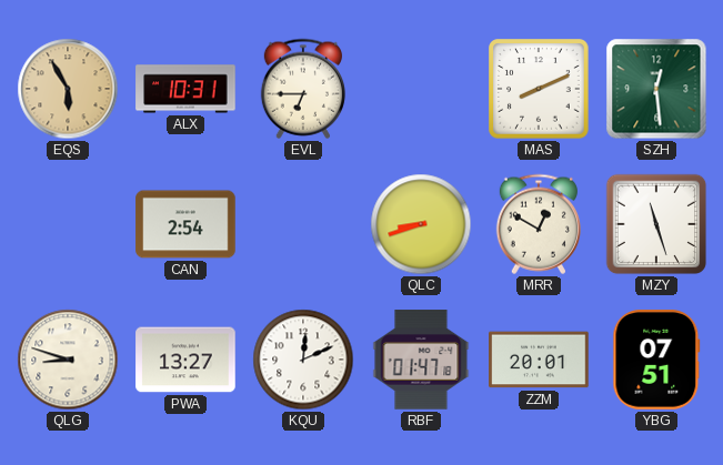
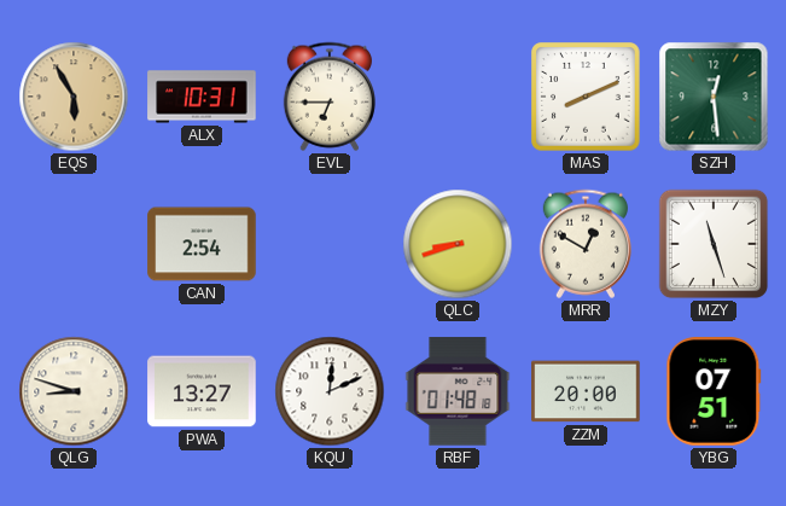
RBF: 01:47 -> 01:48 (458, 391)
ZZM: 20:01 -> 20:00 (586, 391)
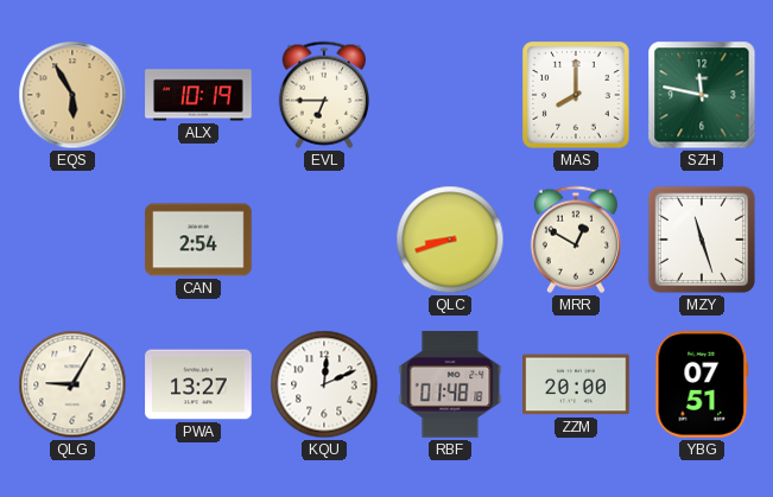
ALX: 10:31 -> 10:19 (198, 95)
MAS: 8:11 -> 8:00 (576, 95)
SZH: 12:29 -> 11:47 (702, 95)
QLG: 8:48 -> 9:05 (72, 384)
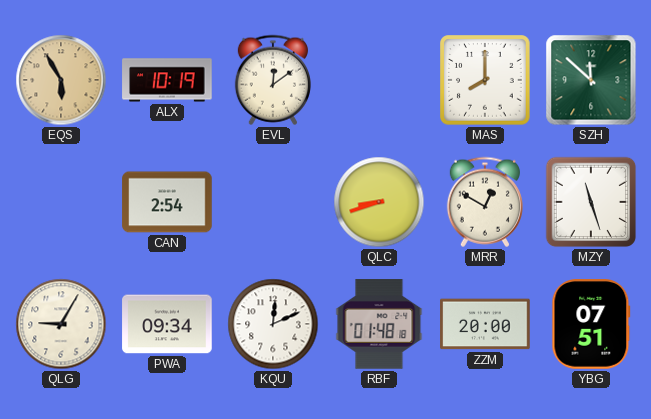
EVL: 6:45 -> 12:09 (273, 80)
SZH: 11:47 -> 11:52 (591, 80)
PWA: 13:27 -> 09:34 (167, 324)
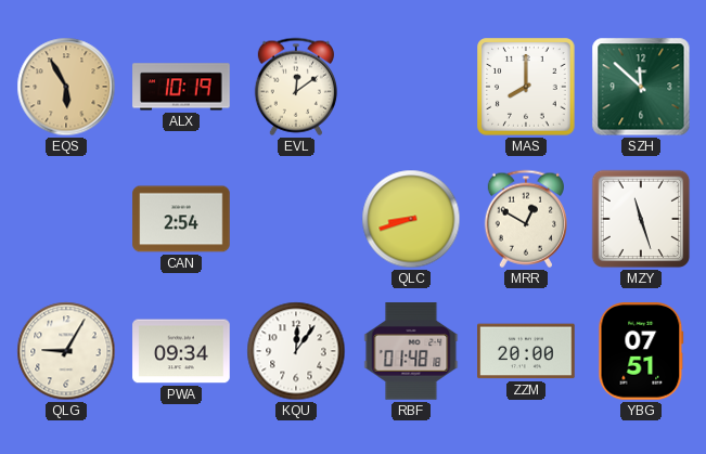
KQU: 12:11 -> 12:06 (296, 351)
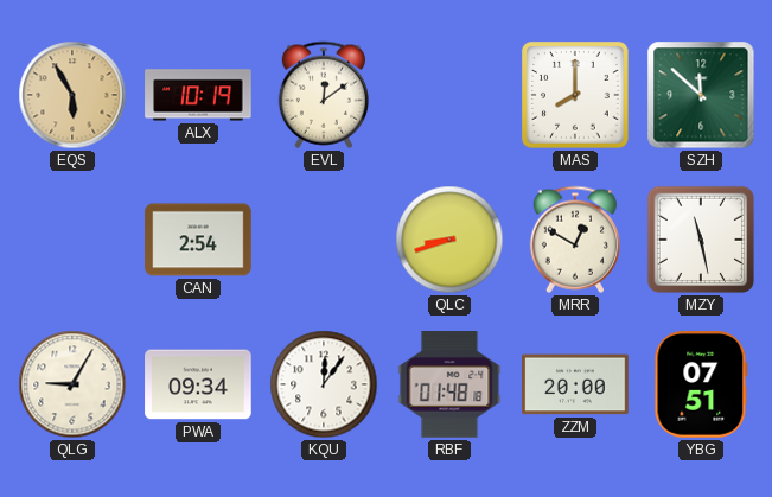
MZY: 11:27 -> 11:28 (701, 240)
